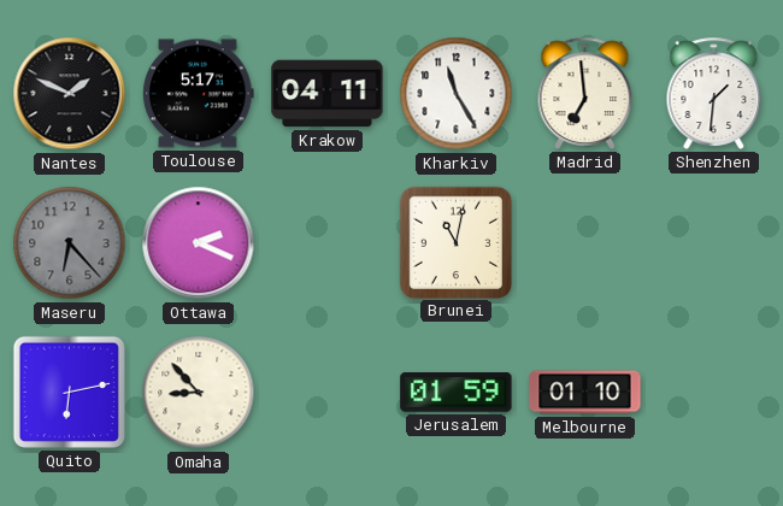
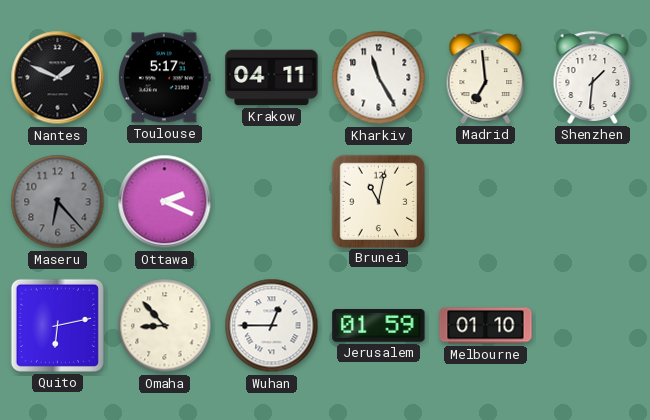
Wuhan: none -> 12:45 (272, 326)
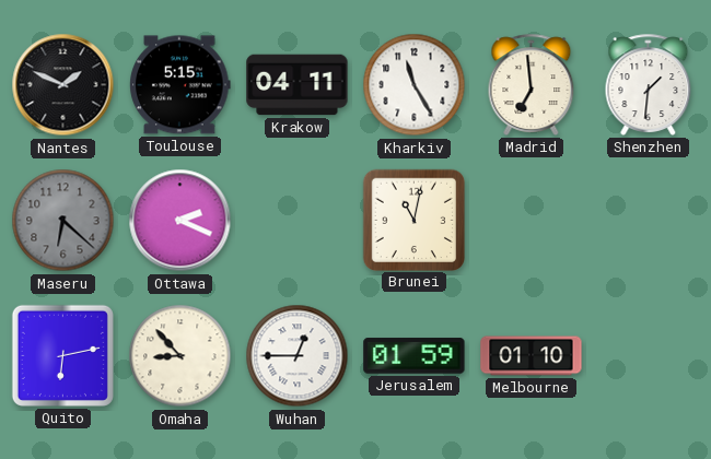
Toulouse: 5:17 -> 5:15 (180, 85)
Maseru: 6:23 -> 6:22 (63, 221)
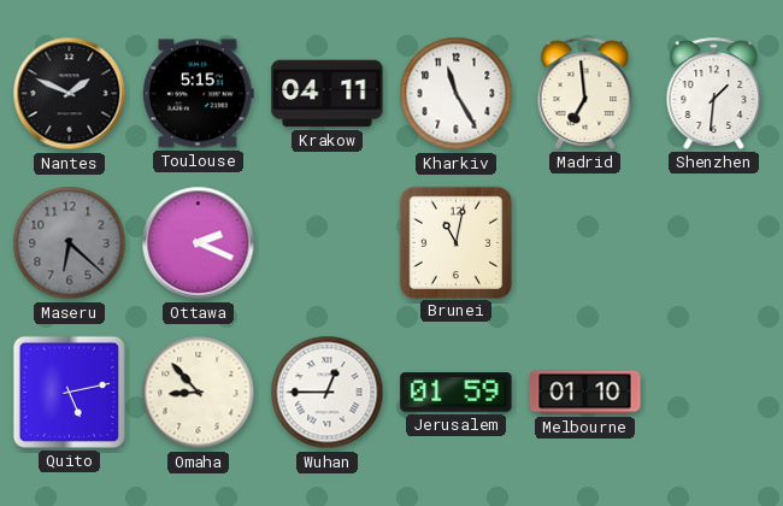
Quito: 6:13 -> 5:13 (69, 392)
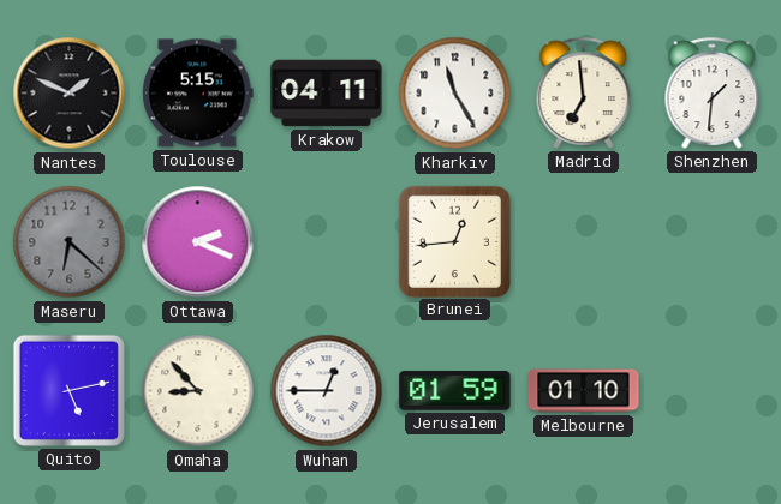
Brunei: 11:02 -> 12:44 (454, 241)
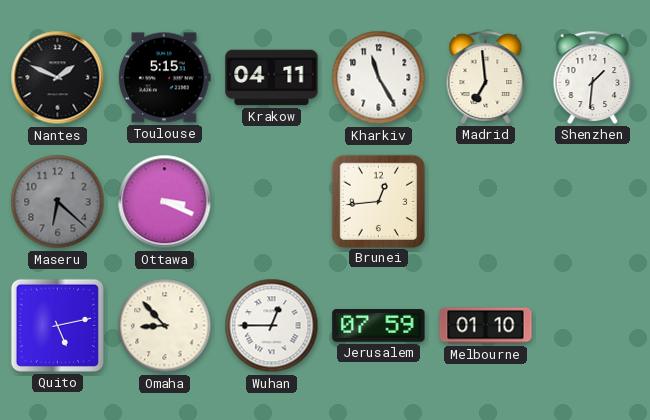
Ottawa: 2:19 -> 3:19 (165, 202)
Jerusalem: 01:59 -> 07:59 (379, 326)
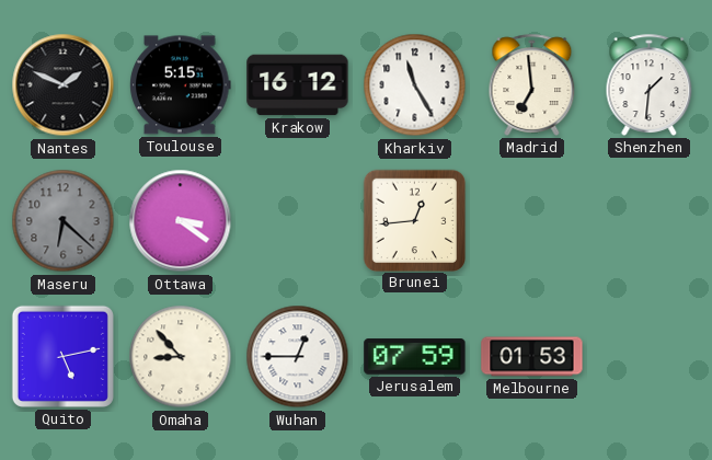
Krakow: 04:11 -> 16:12 (298, 85)
Ottawa: 3:19 -> 3:21 (181, 221)
Melbourne: 01:10 -> 01:53 (532, 357)
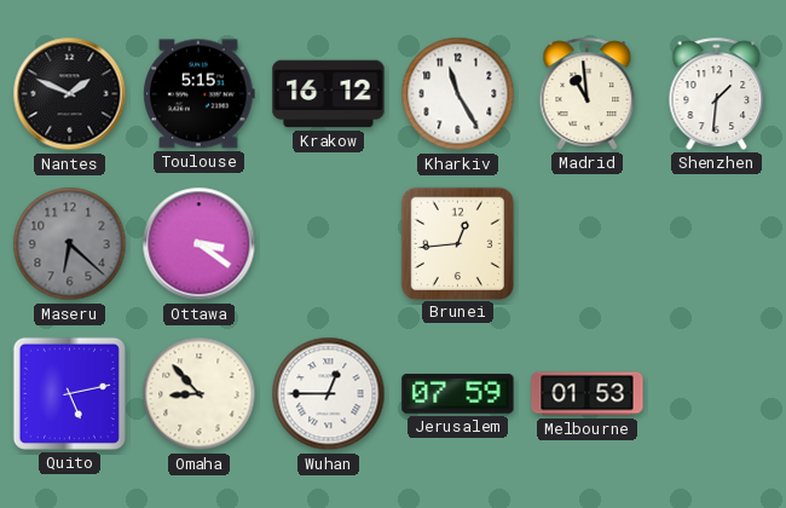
Madrid: 6:59 -> 10:59 (588, 93)
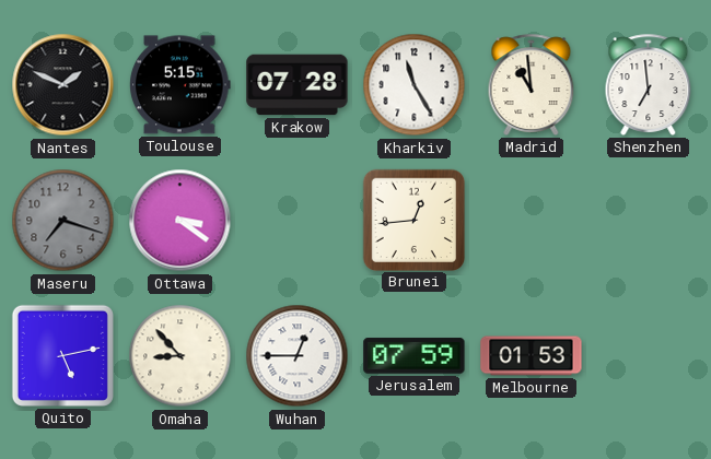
Krakow: 16:12 -> 07:28 (298, 85)
Shenzhen: 1:31 -> 6:59 (649, 84)
Maseru: 6:22 -> 7:18 (63, 221)
